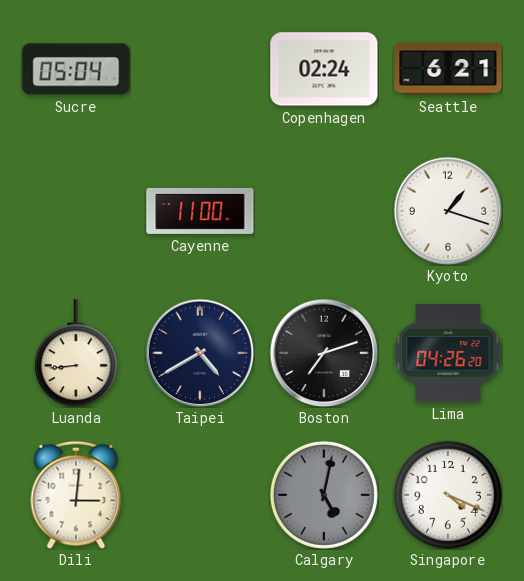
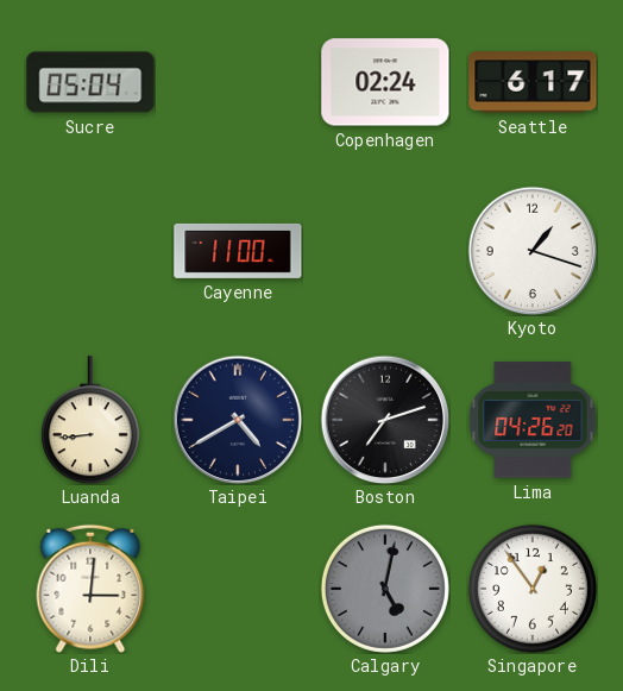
Seattle: 6:21 -> 6:17 (533, 82)
Singapore: 4:19 -> 12:54 (533, 589)
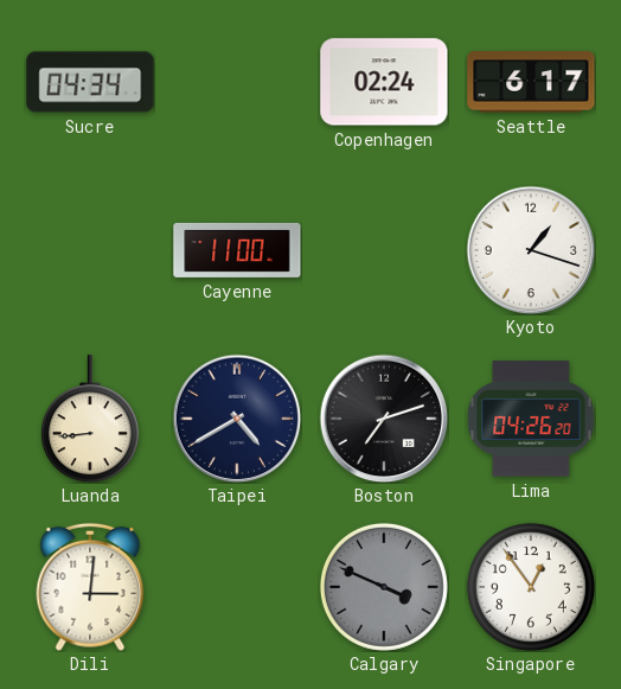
Sucre: 05:04 -> 04:34 (90, 82)
Calgary: 5:02 -> 3:49 (384, 587)
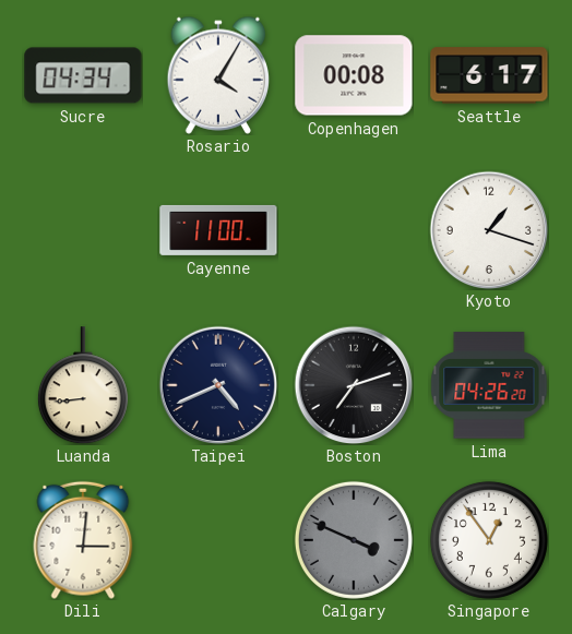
Rosario: none -> 4:05 (218, 75)
Copenhagen: 02:24 -> 00:08 (354, 75)
Taipei: 4:40 -> 4:41 (218, 385)
